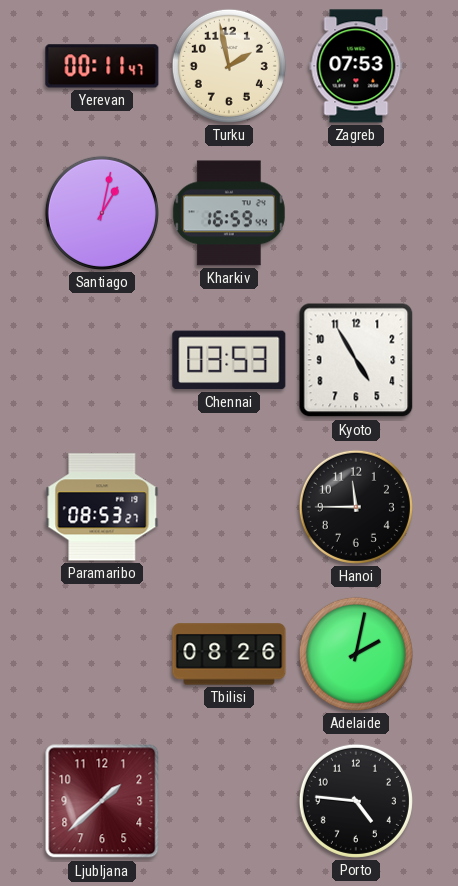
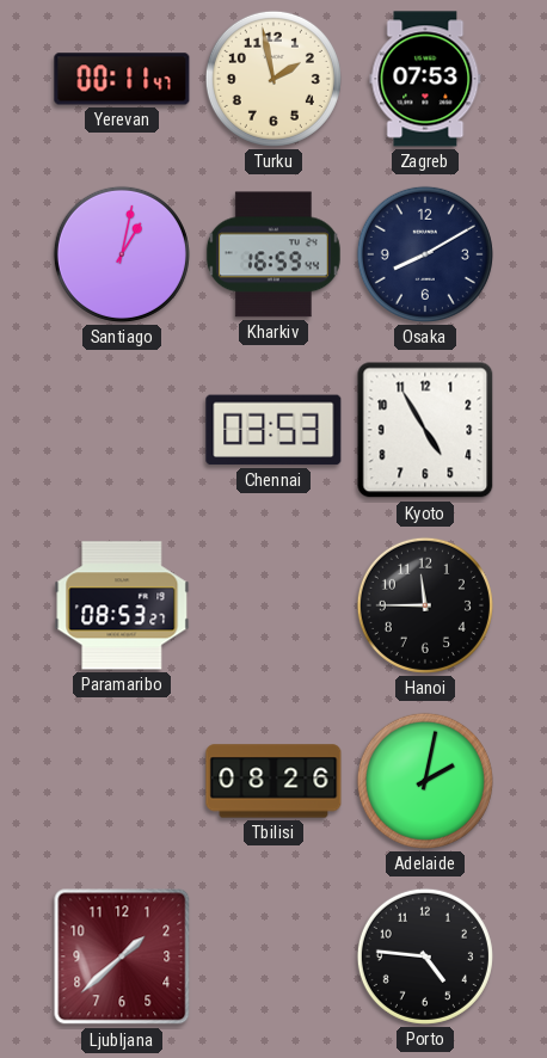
Osaka: none -> 8:10 (425, 254)
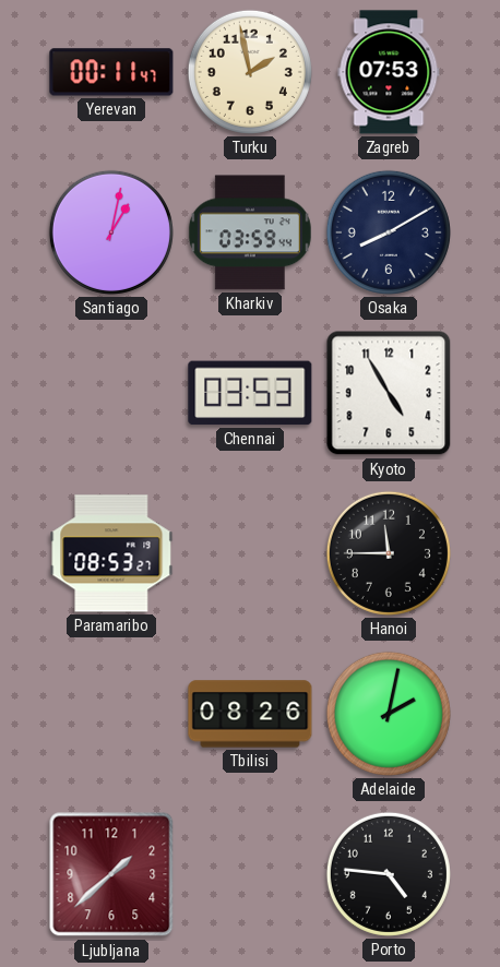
Kharkiv: 16:59 -> 03:59 (250, 232)
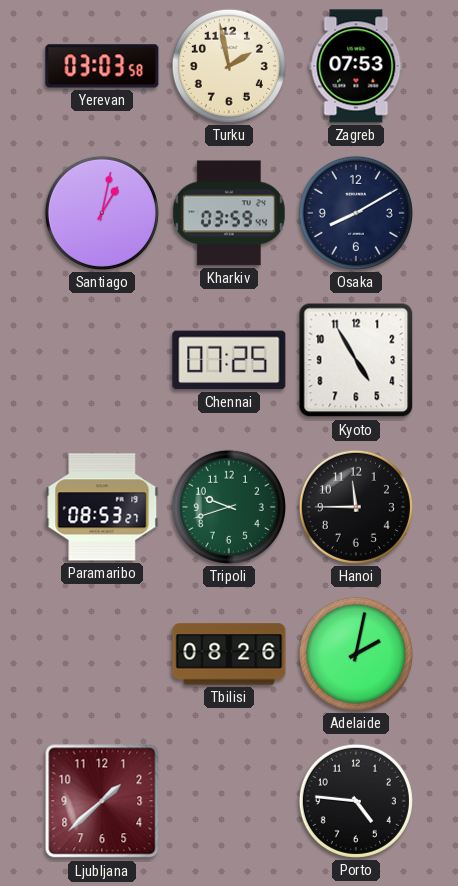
Yerevan: 00:11 -> 03:03 (102, 66)
Chennai: 03:53 -> 07:25 (229, 360)
Tripoli: none -> 9:42 (229, 507)
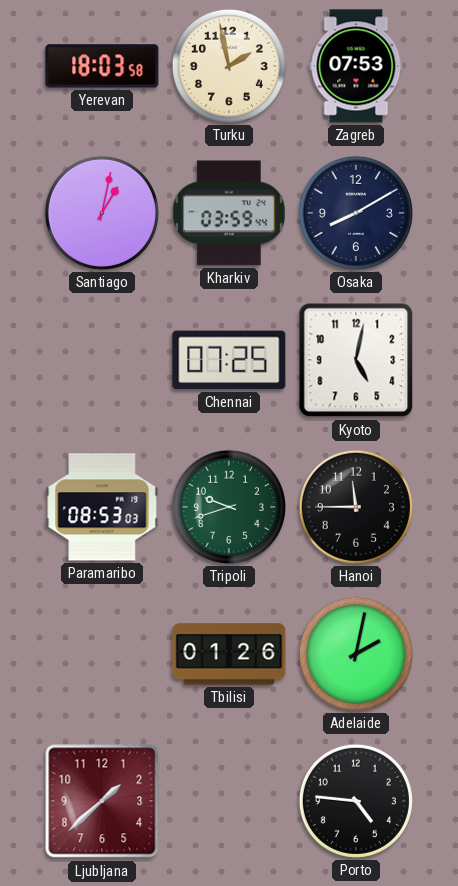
Yerevan: 03:03 -> 18:03 (102, 66)
Kyoto: 4:55 -> 5:02 (356, 360)
Paramaribo: 08:53:27 -> 08:53:03 (102, 507)
Tbilisi: 08:26 -> 01:26 (229, 654)
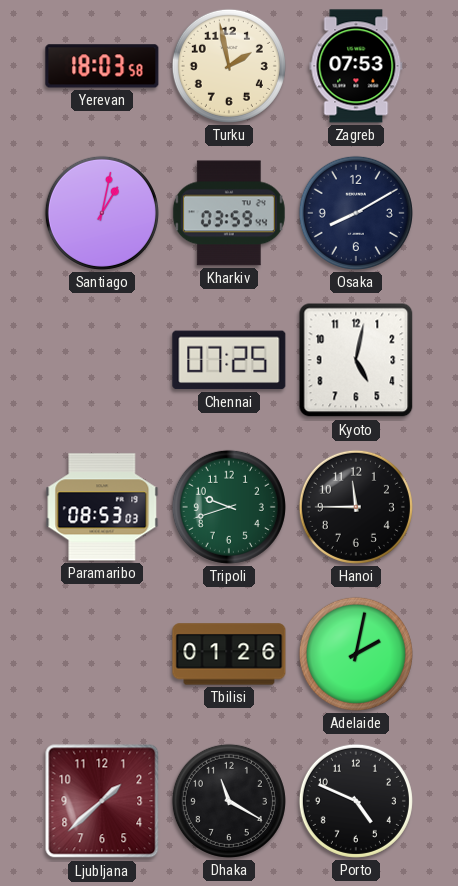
Dhaka: none -> 11:20 (229, 801)
Porto: 4:46 -> 4:49 (356, 801)
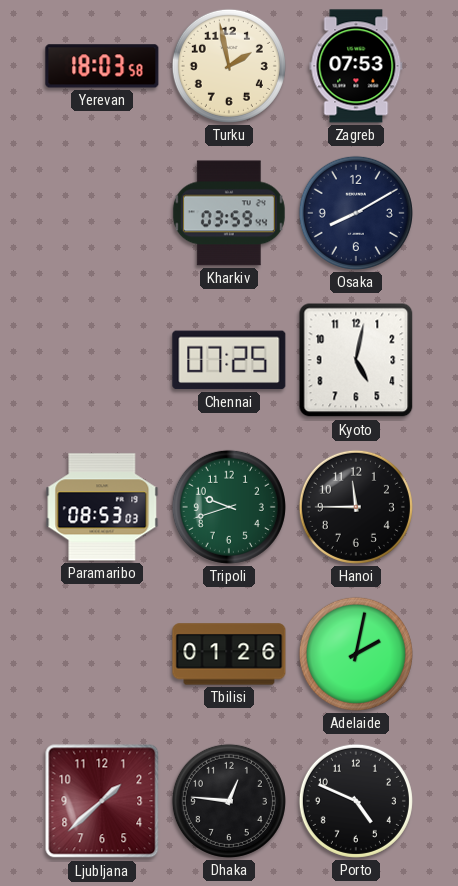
Santiago: 1:02 -> none (102, 213)
Dhaka: 11:20 -> 12:46 (229, 801)
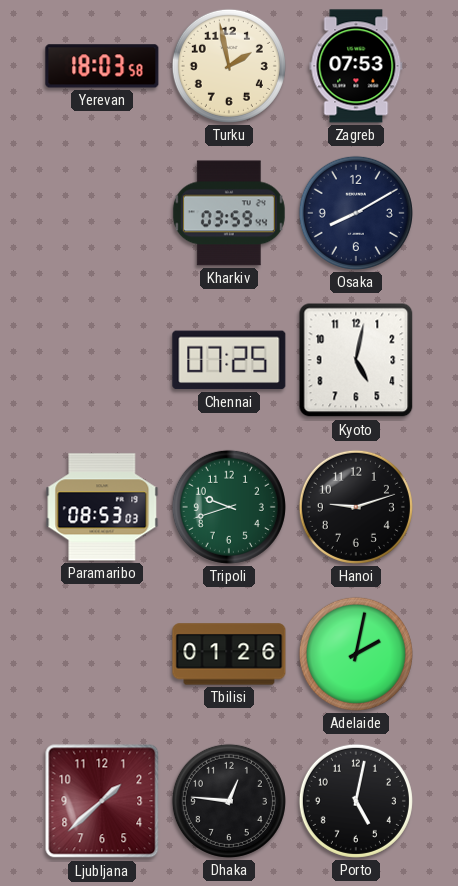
Hanoi: 11:45 -> 9:12 (356, 507)
Porto: 4:49 -> 5:02 (356, 801)
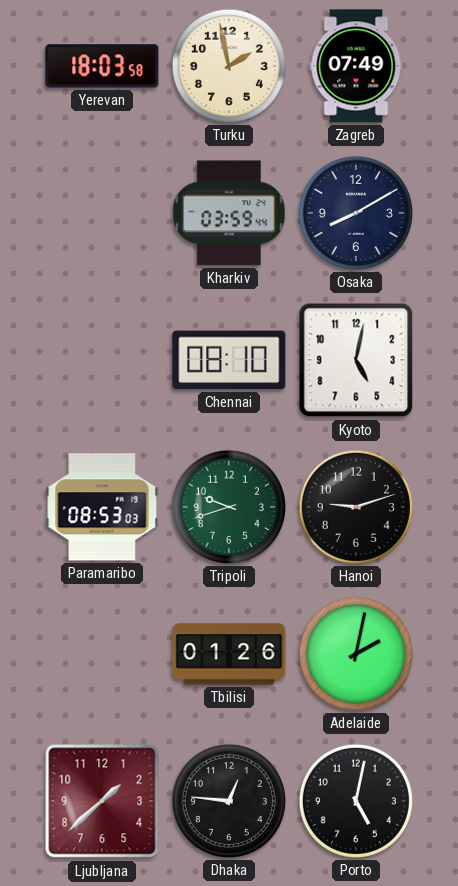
Zagreb: 07:53 -> 07:49 (356, 66)
Chennai: 07:25 -> 08:10 (229, 360)
